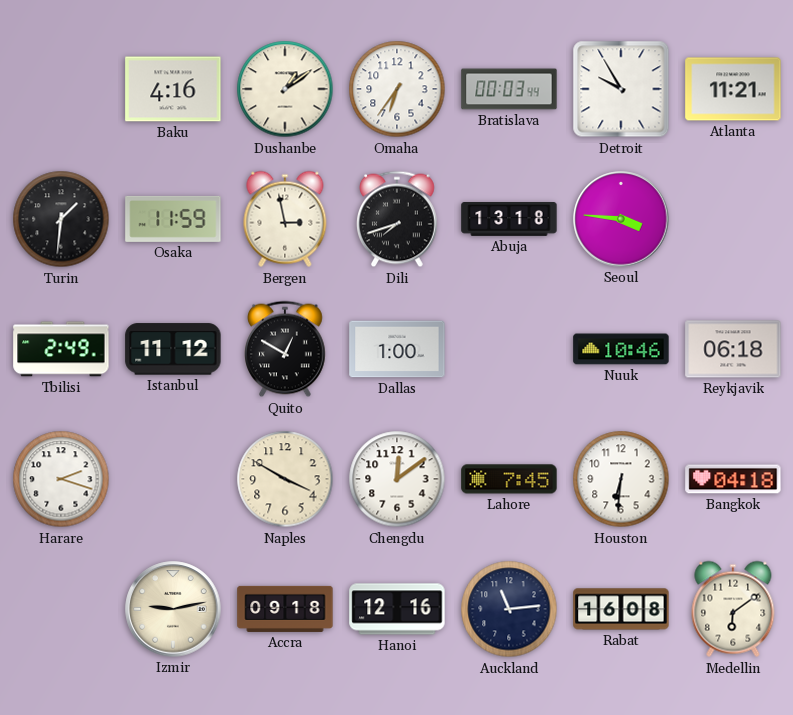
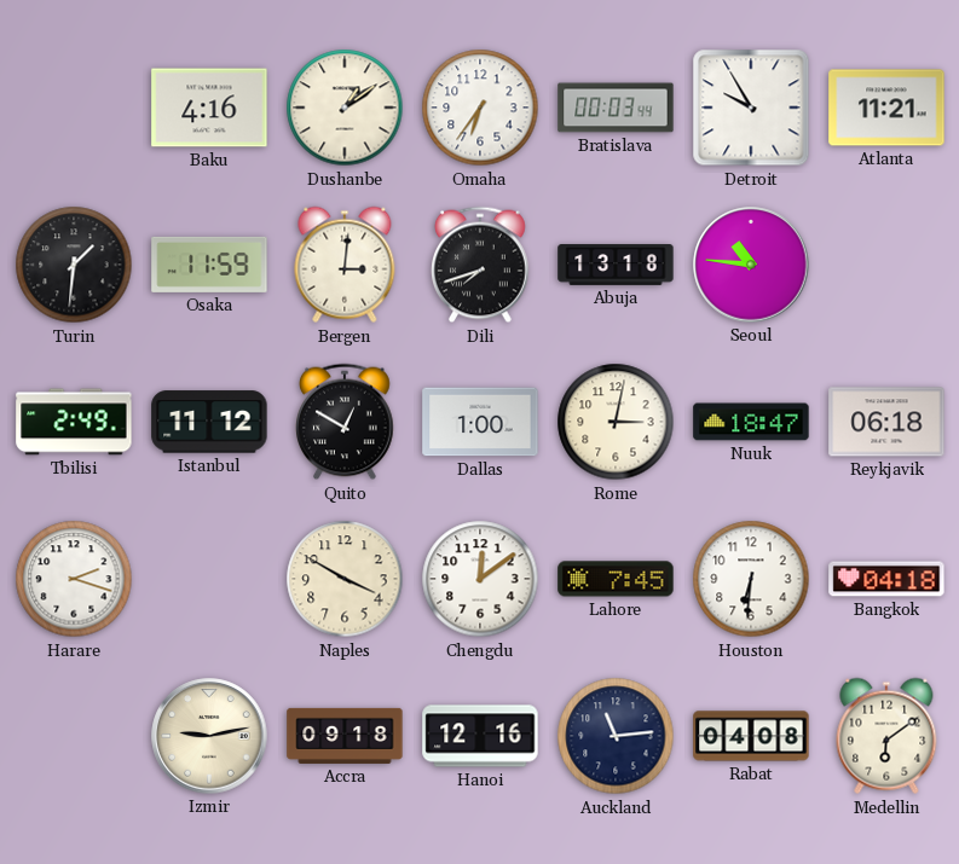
Bergen: 2:58 -> 3:01 (345, 265)
Seoul: 3:46 -> 10:46 (751, 265)
Rome: none -> 3:02 (616, 422)
Nuuk: 10:46 -> 18:47 (751, 422)
Rabat: 16:08 -> 04:08 (751, 736)
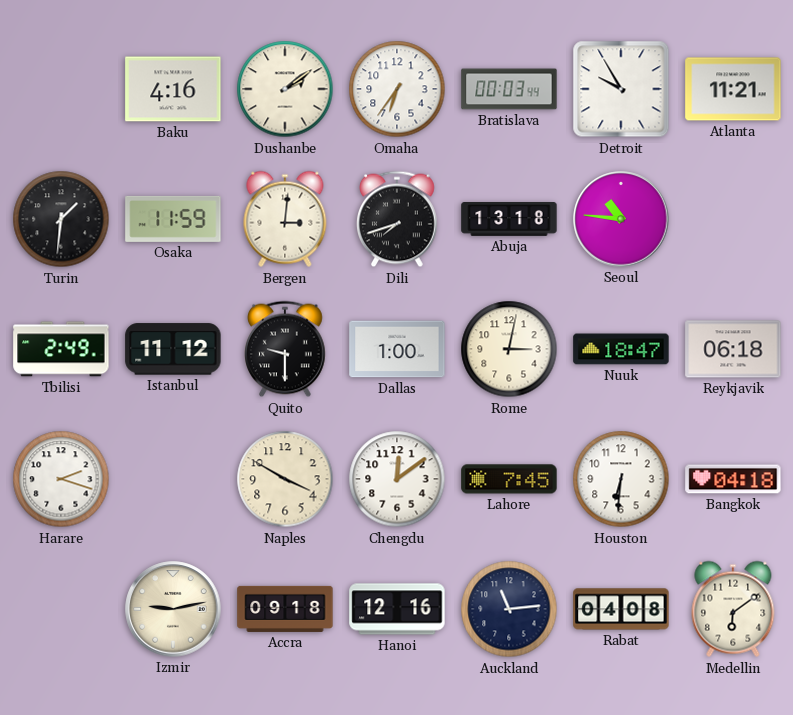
Dushanbe: 1:09 -> 2:09 (285, 89)
Quito: 12:50 -> 9:30 (286, 349)
